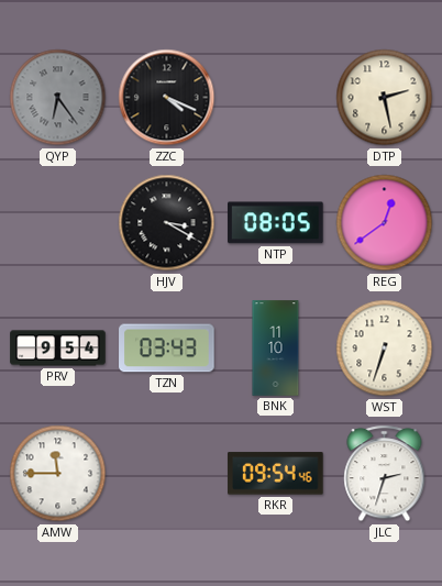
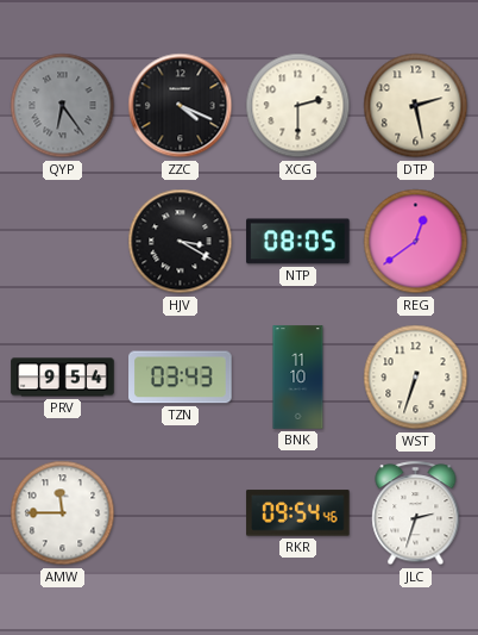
XCG: none -> 2:30 (298, 106)
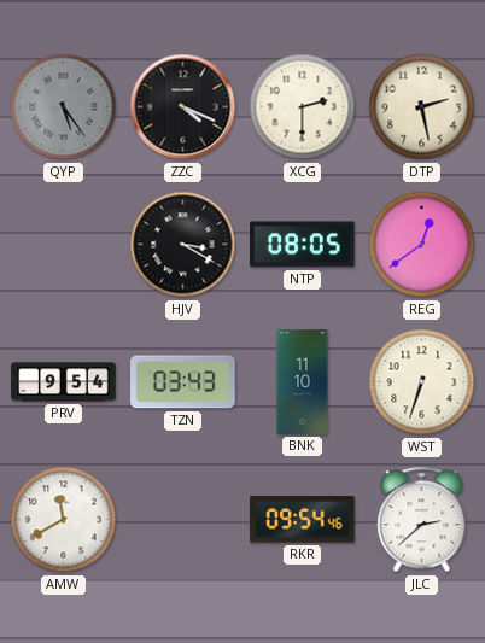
QYP: 6:24 -> 5:24 (64, 107)
AMW: 11:45 -> 11:40 (64, 520)
JLC: 2:33 -> 2:38 (422, 520)
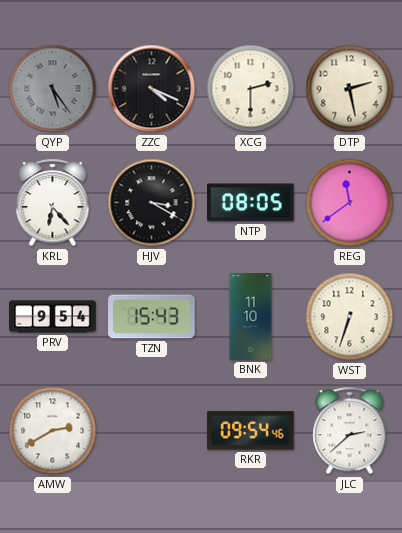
KRL: none -> 6:23 (53, 203)
REG: 12:39 -> 11:39 (350, 203)
TZN: 03:43 -> 15:43 (152, 317)
AMW: 11:40 -> 2:40 (53, 431)
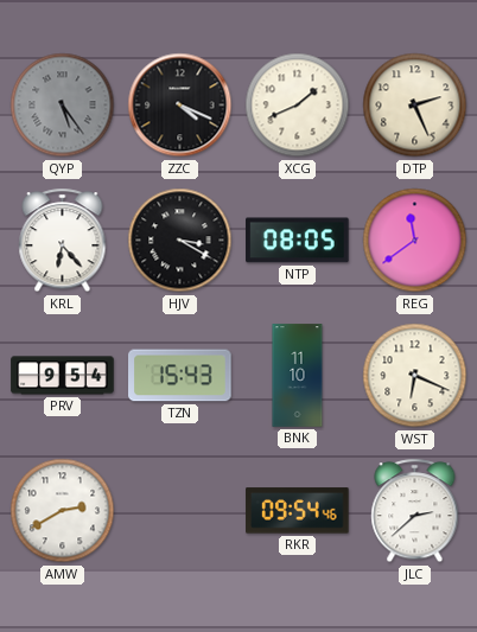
XCG: 2:30 -> 1:41 (298, 106)
DTP: 2:28 -> 2:26 (415, 106)
WST: 6:33 -> 6:19 (415, 376)
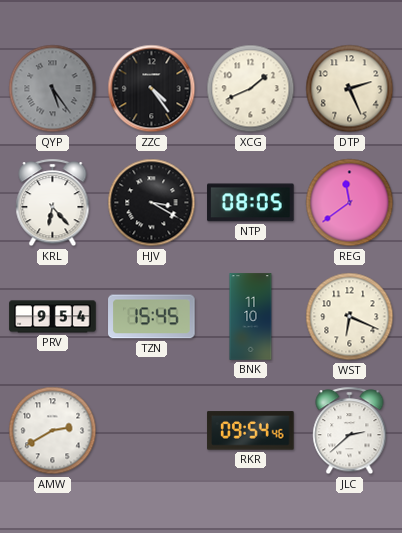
ZZC: 4:19 -> 4:24 (152, 89)
TZN: 15:43 -> 15:45 (152, 317)
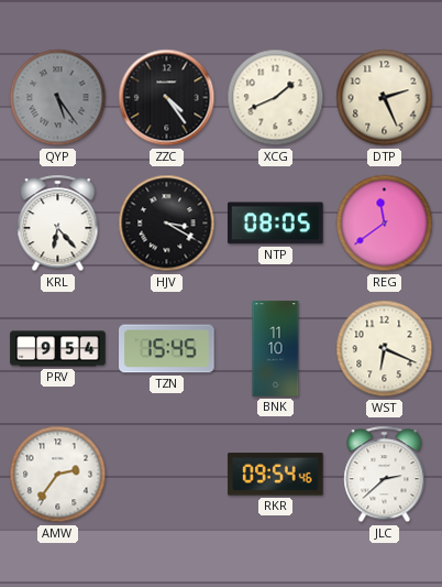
AMW: 2:40 -> 2:36 (58, 475)
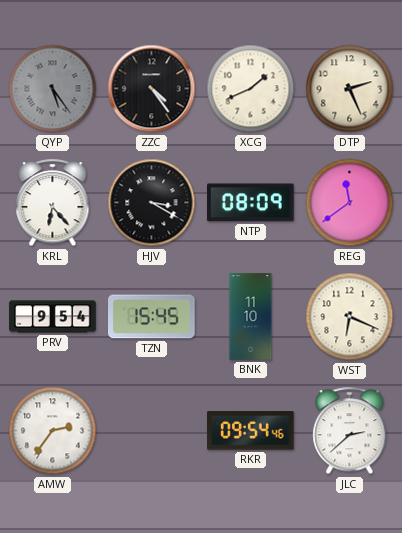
NTP: 08:05 -> 08:09 (251, 203)
